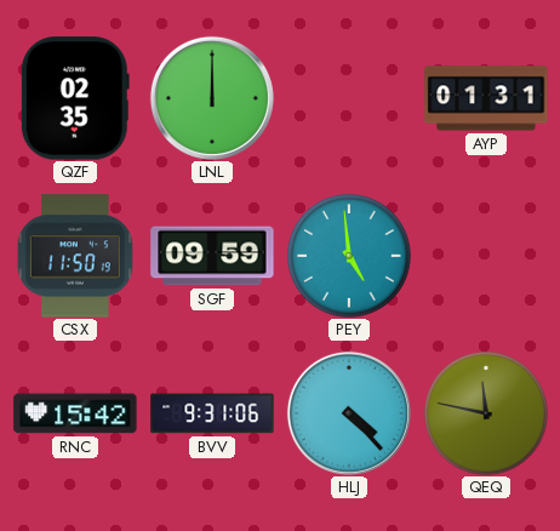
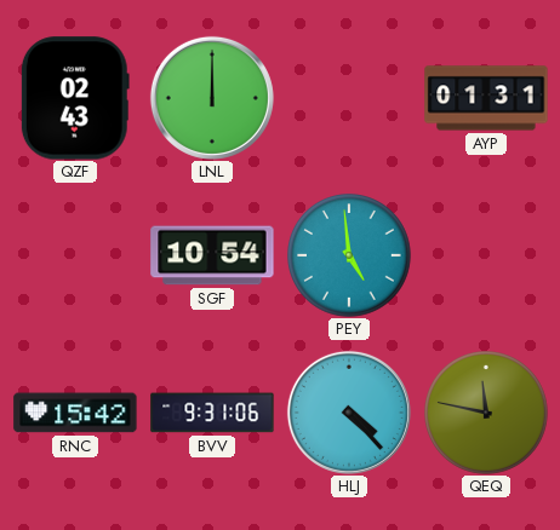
QZF: 02:35 -> 02:43 (75, 98)
CSX: 11:50 -> none (75, 256)
SGF: 09:59 -> 10:54 (212, 255)
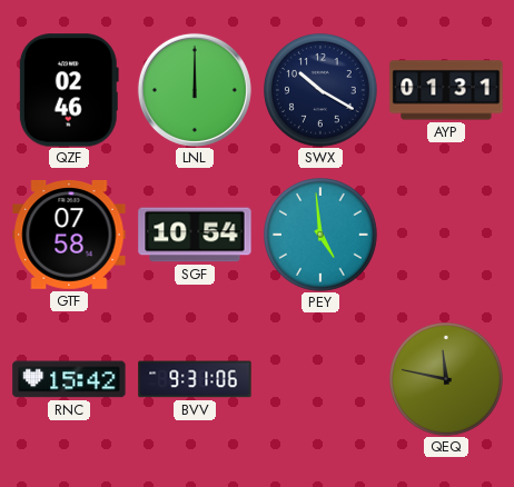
QZF: 02:43 -> 02:46 (69, 90)
SWX: none -> 10:20 (322, 91)
GTF: none -> 07:58 (69, 235)
HLJ: 4:23 -> none (349, 413)
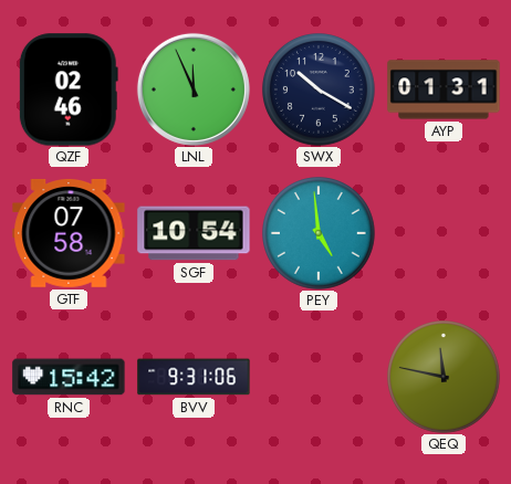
LNL: 12:00 -> 11:56 (194, 90)
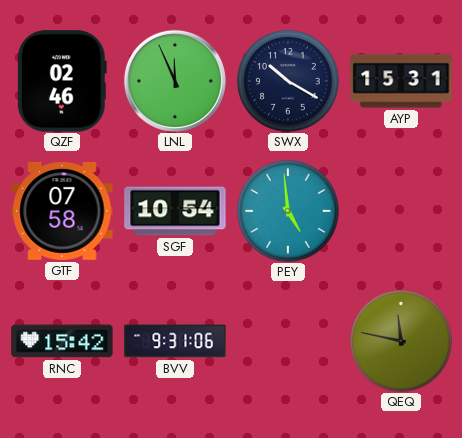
AYP: 01:31 -> 15:31 (401, 81)
